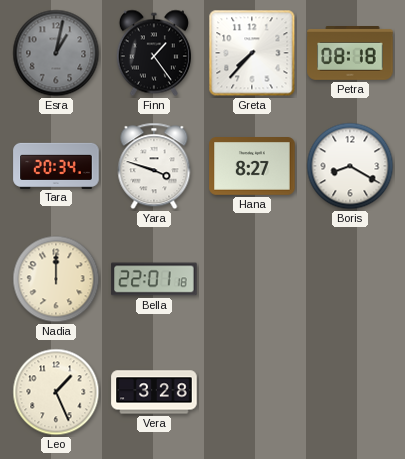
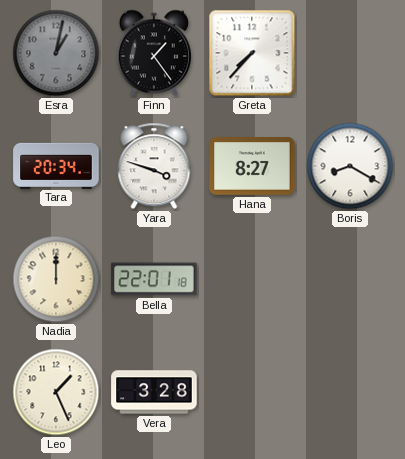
Petra: 08:18 -> none (350, 53)
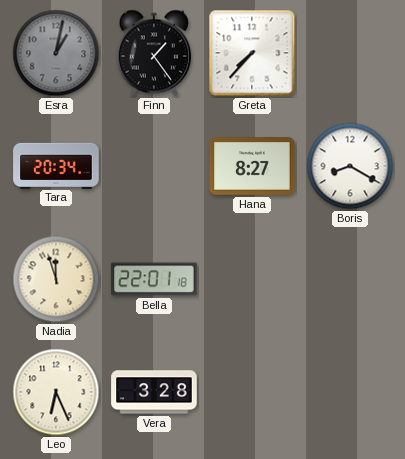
Yara: 3:48 -> none (154, 166)
Nadia: 12:00 -> 11:57 (56, 279)
Leo: 1:26 -> 6:26 (56, 392)
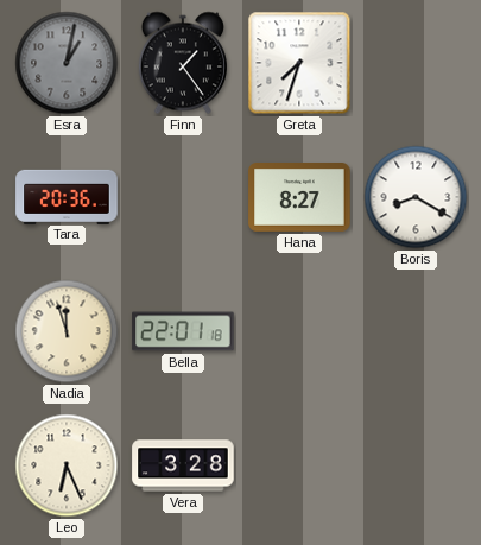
Greta: 7:37 -> 7:33 (299, 63)
Tara: 20:34 -> 20:36 (67, 196)
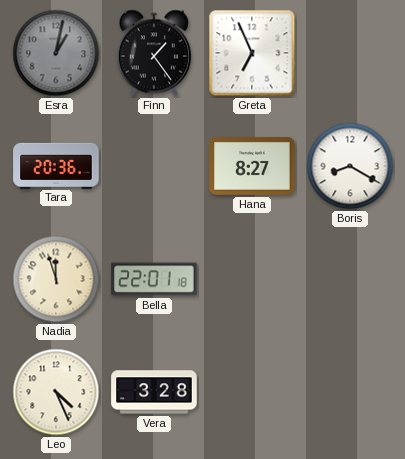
Greta: 7:33 -> 6:56 (252, 53)
Leo: 6:26 -> 4:26 (56, 392)
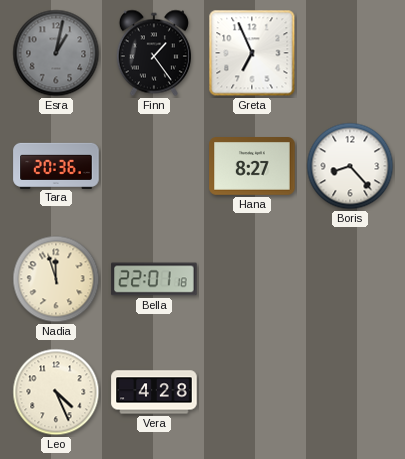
Boris: 8:20 -> 8:23 (350, 166)
Vera: 3:28 -> 4:28 (154, 392)
